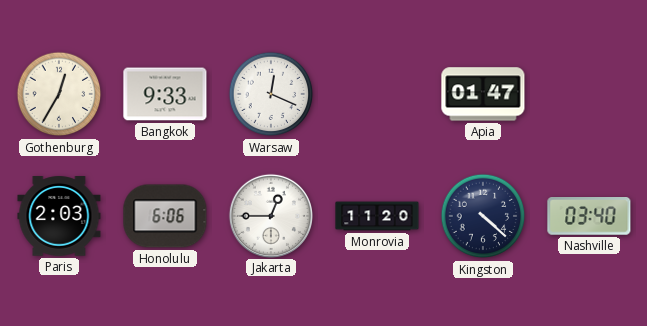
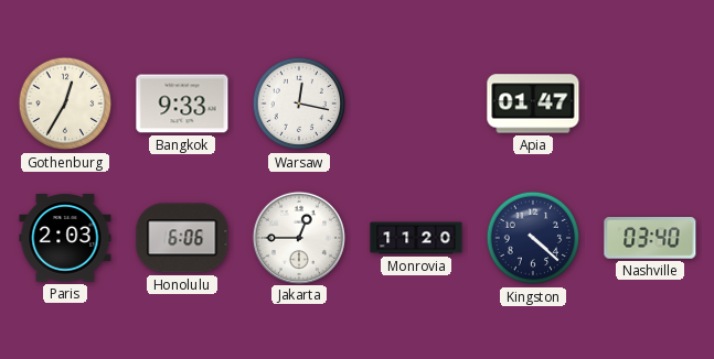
Warsaw: 12:19 -> 12:17 (299, 104)
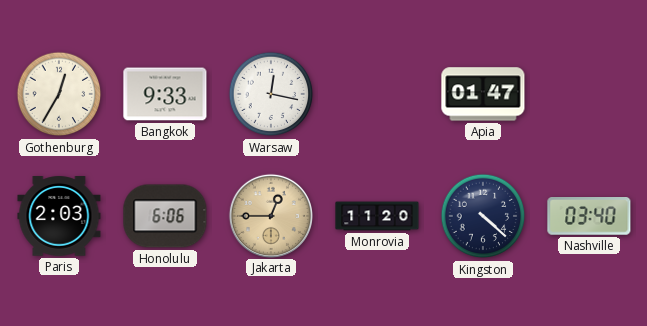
Jakarta dial: white -> champagne (270, 215)
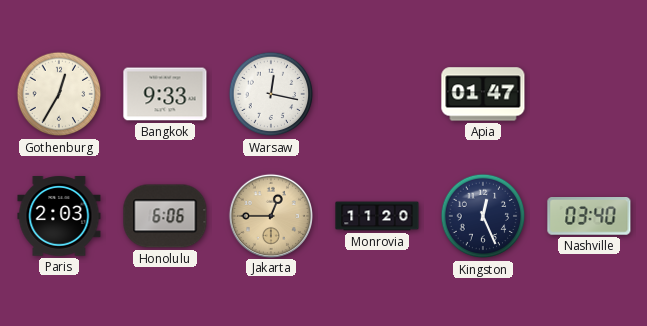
Kingston: 4:22 -> 12:26 (483, 216)
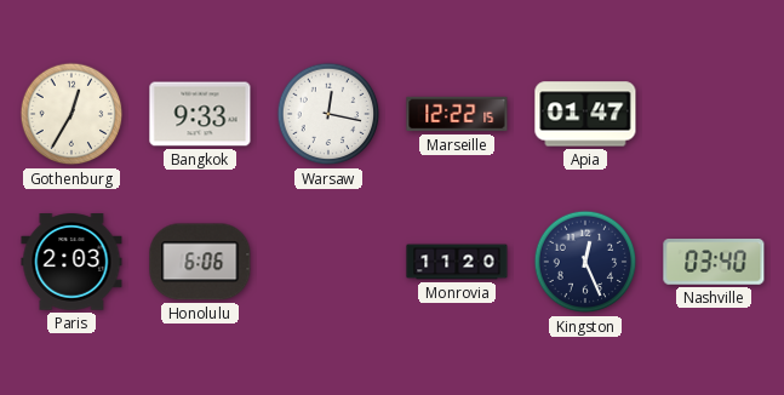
Marseille: none -> 12:22 (457, 114)
Jakarta: 12:45 -> none (270, 215)
